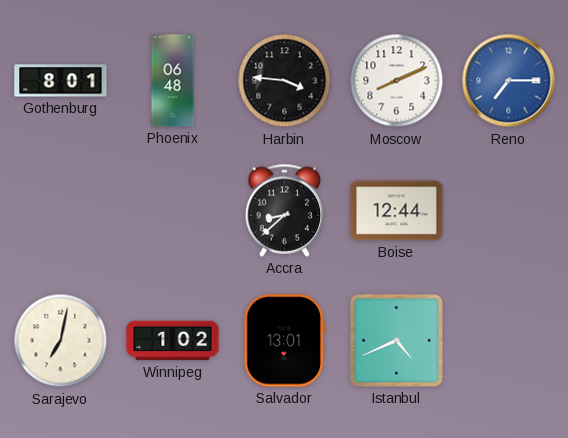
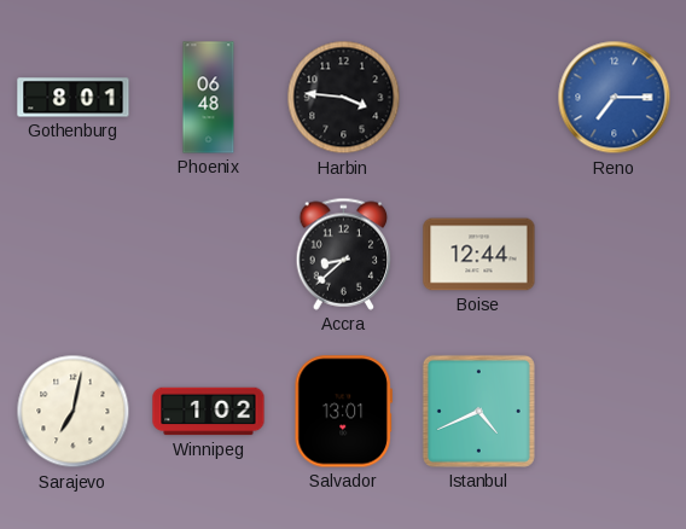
Moscow: 8:11 -> none (397, 81)
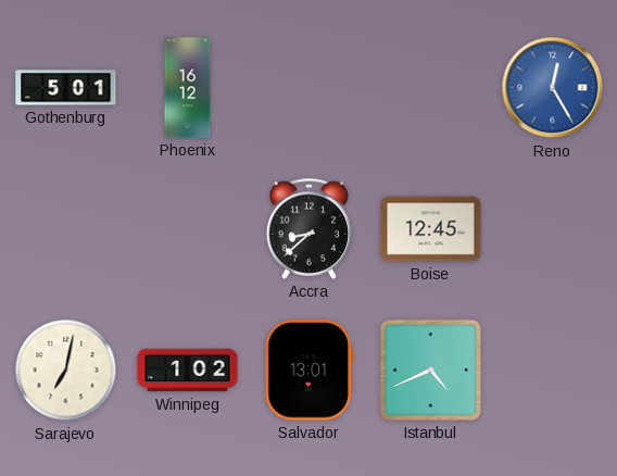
Gothenburg: 8:01 -> 5:01 (66, 88)
Phoenix: 06:48 -> 16:12 (188, 88)
Harbin: 3:46 -> none (344, 98)
Reno: 7:15 -> 12:25 (553, 88)
Boise: 12:44 -> 12:45 (431, 229)
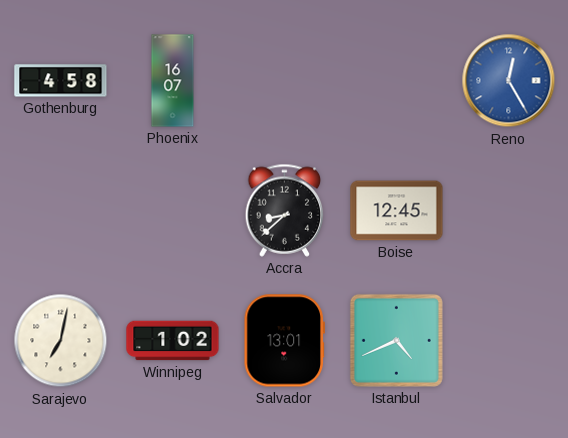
Gothenburg: 5:01 -> 4:58 (61, 81)
Phoenix: 16:12 -> 16:07 (173, 81)
